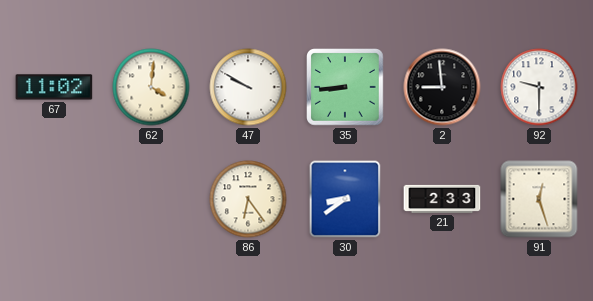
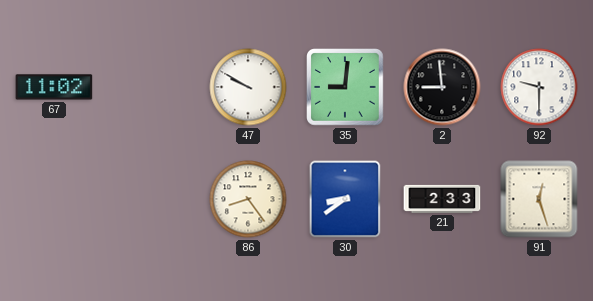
62: 4:01 -> none (151, 87)
35: 8:44 -> 9:01 (346, 88)
86: 6:24 -> 8:24 (248, 199)
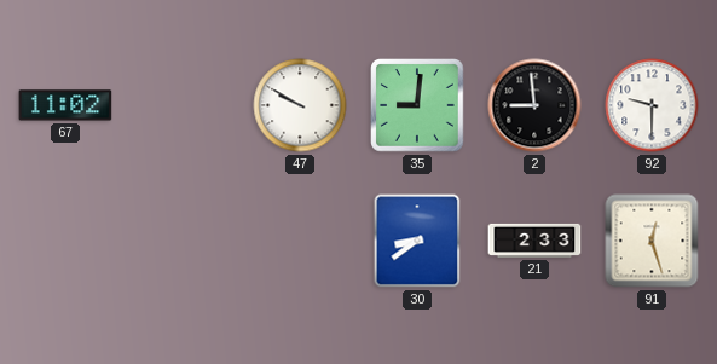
86: 8:24 -> none (248, 199)
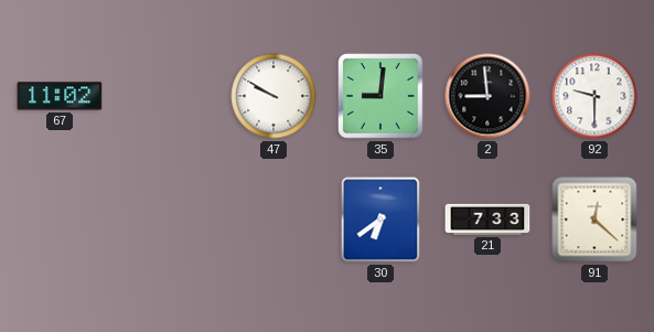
30: 8:39 -> 6:39 (380, 219)
21: 2:33 -> 7:33 (487, 219)
91: 12:27 -> 12:22 (594, 219)
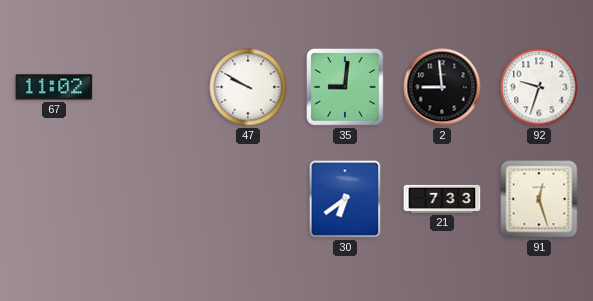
92: 9:30 -> 9:33 (539, 87)
91: 12:22 -> 12:27 (539, 199)
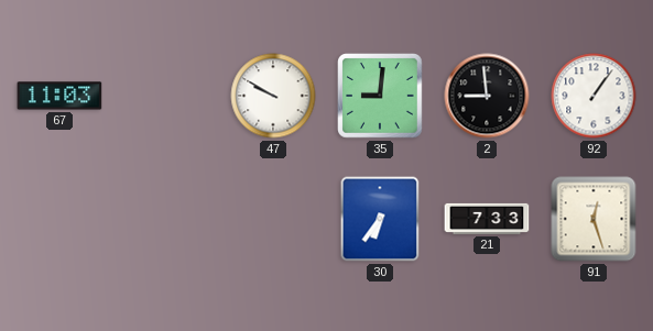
67: 11:02 -> 11:03 (59, 96)
92: 9:33 -> 1:06 (594, 96)
30: 6:39 -> 6:36 (380, 219)
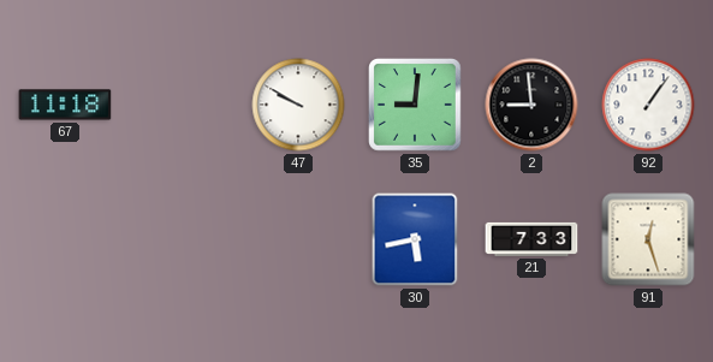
67: 11:03 -> 11:18 (65, 105)
30: 6:36 -> 5:43 (415, 239)
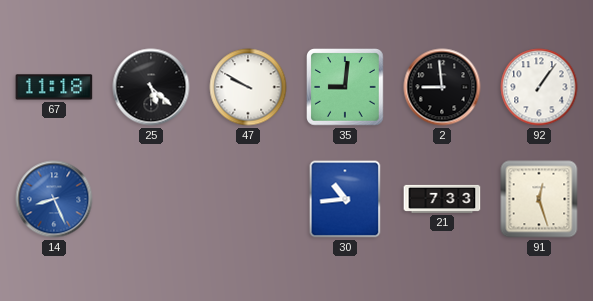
25: none -> 5:22 (151, 87)
14: none -> 8:26 (54, 199)
30: 5:43 -> 10:44 (345, 199)
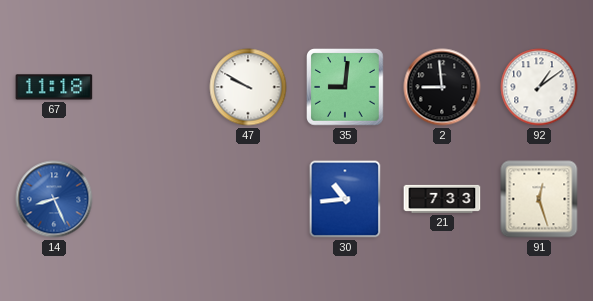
25: 5:22 -> none (151, 87)
92: 1:06 -> 1:09 (539, 87)
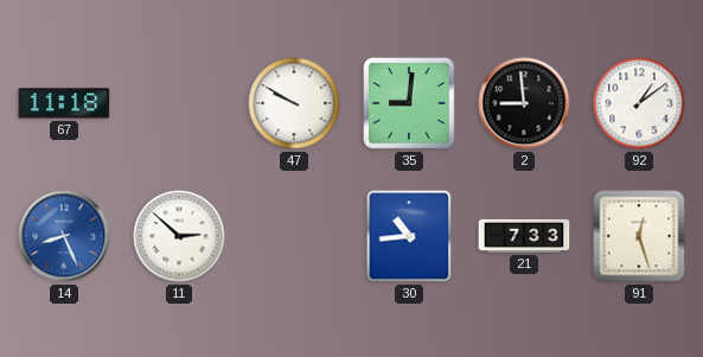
11: none -> 2:52 (179, 236)
